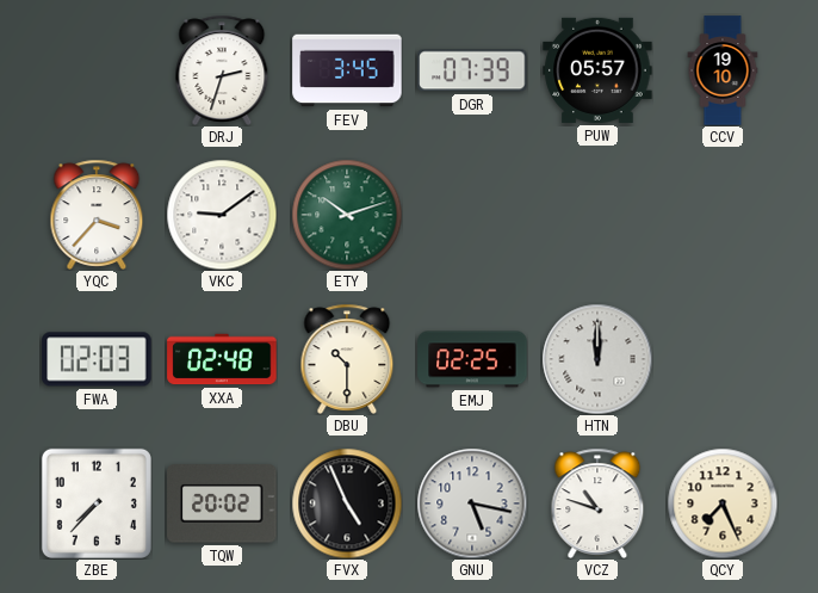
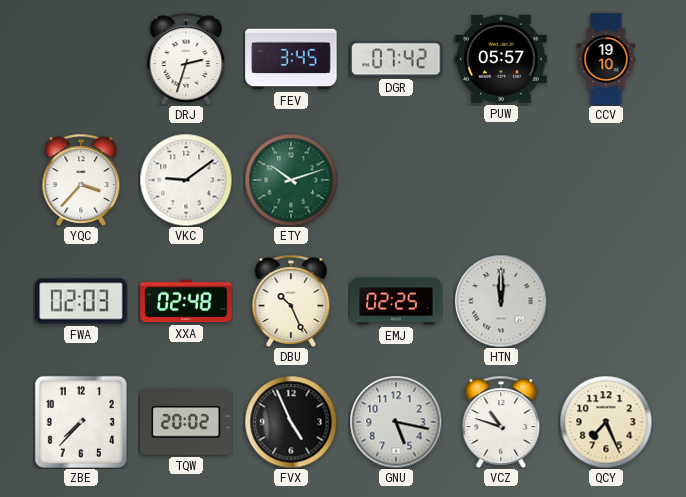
DGR: 07:39 -> 07:42 (396, 59)
DBU: 10:30 -> 10:26 (291, 301)
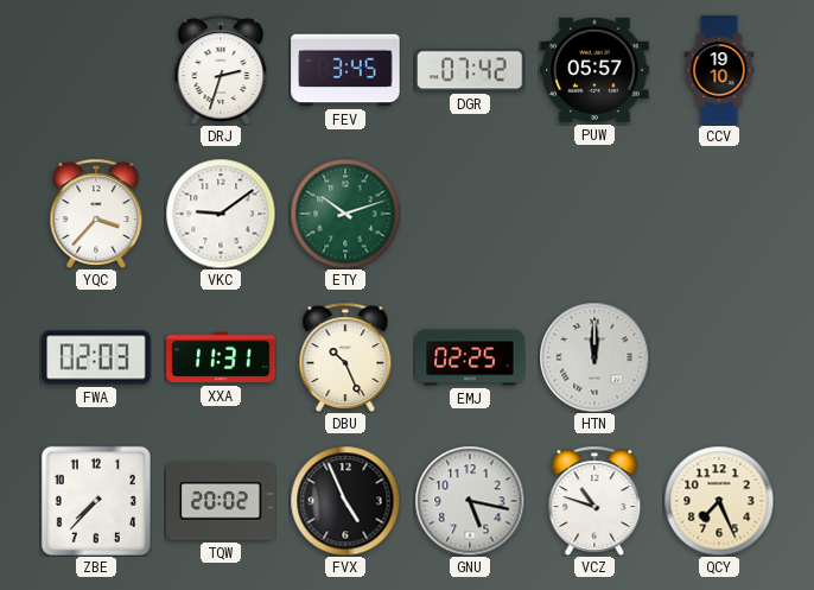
XXA: 02:48 -> 11:31 (221, 357)
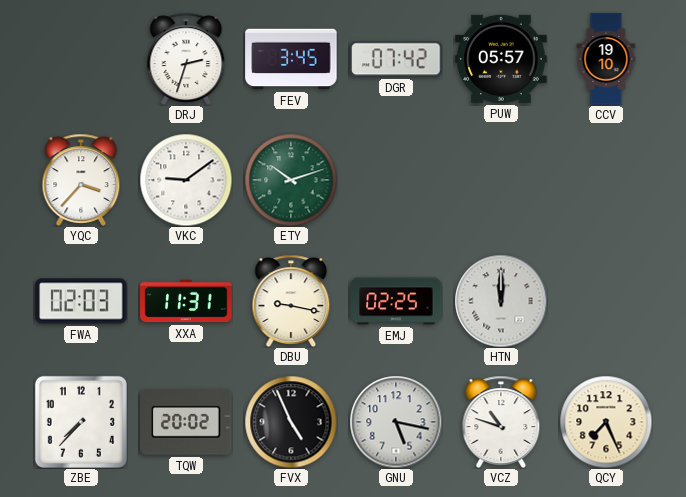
DBU: 10:26 -> 9:17 (291, 301)
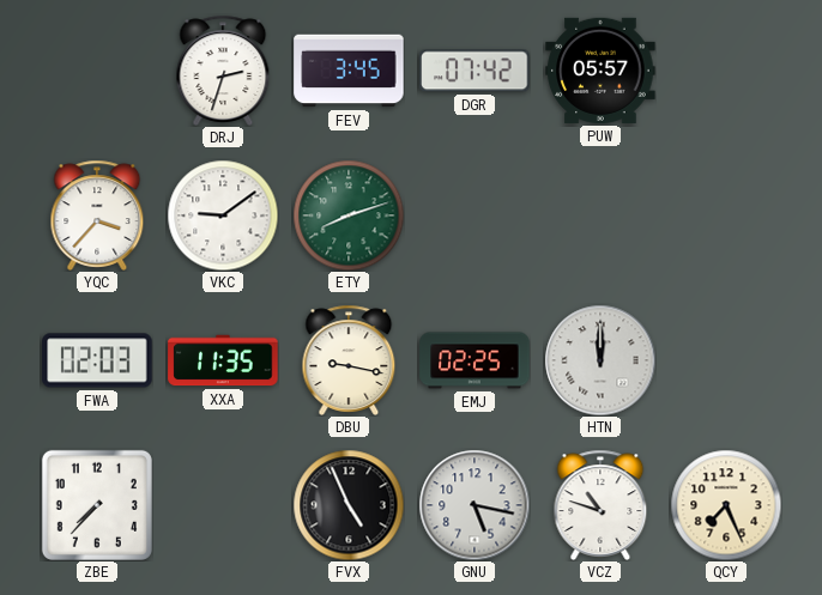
CCV: 19:10 -> none (606, 59)
ETY: 10:12 -> 8:12 (349, 215)
XXA: 11:31 -> 11:35 (223, 360)
TQW: 20:02 -> none (186, 422)
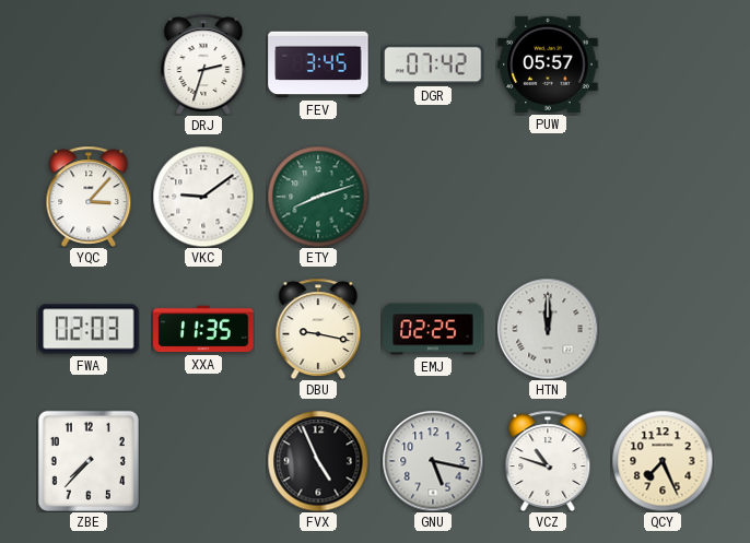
YQC: 3:37 -> 3:07 (89, 197)
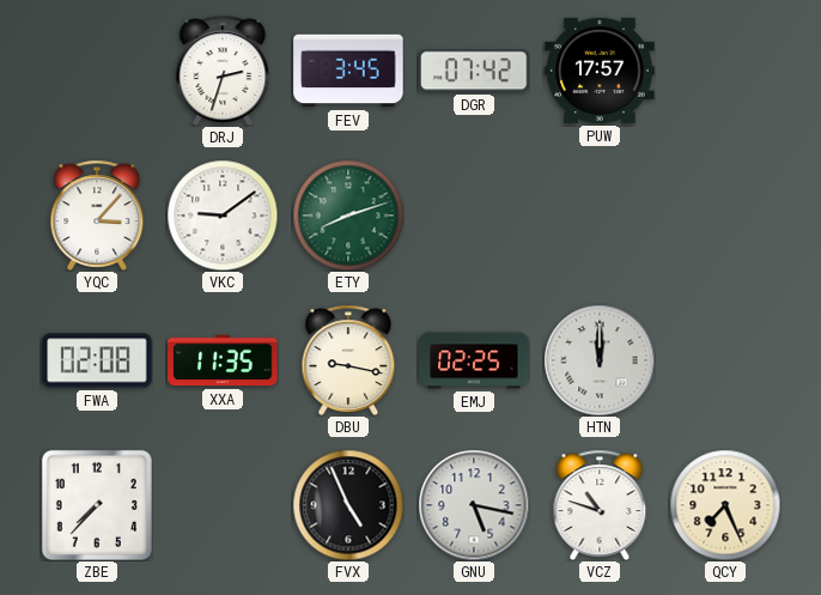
PUW: 05:57 -> 17:57 (600, 71)
FWA: 02:03 -> 02:08 (97, 360)
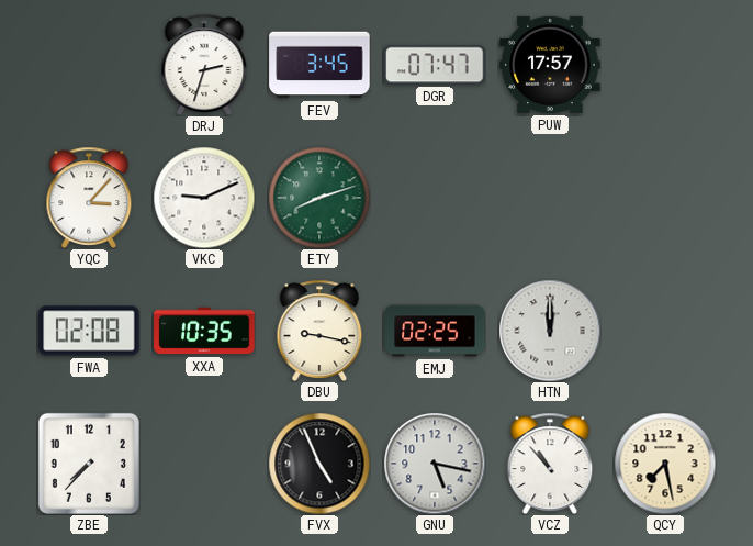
DGR: 07:42 -> 07:47 (435, 65)
VKC: 9:09 -> 9:11 (204, 198)
XXA: 11:35 -> 10:35 (204, 331)
VCZ: 10:48 -> 10:53 (550, 464)
QCY: 7:26 -> 7:28 (665, 464)
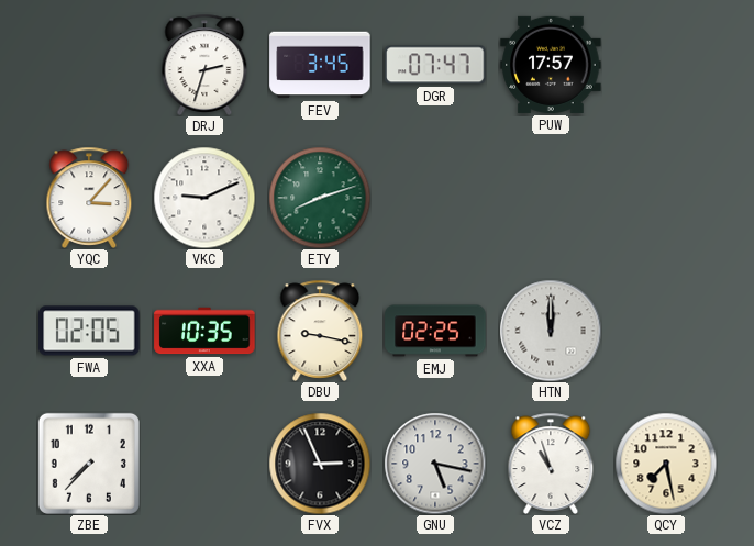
FWA: 02:08 -> 02:05 (89, 331)
FVX: 4:56 -> 2:56 (320, 464)
VCZ: 10:53 -> 10:57 (551, 464)
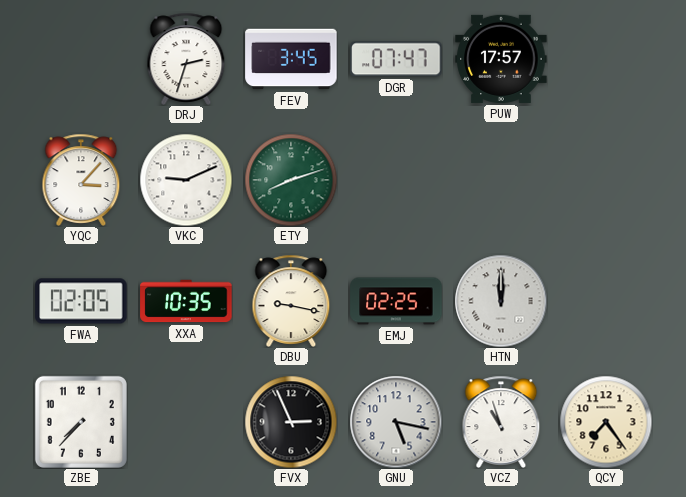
QCY: 7:28 -> 7:24 (606, 422)
